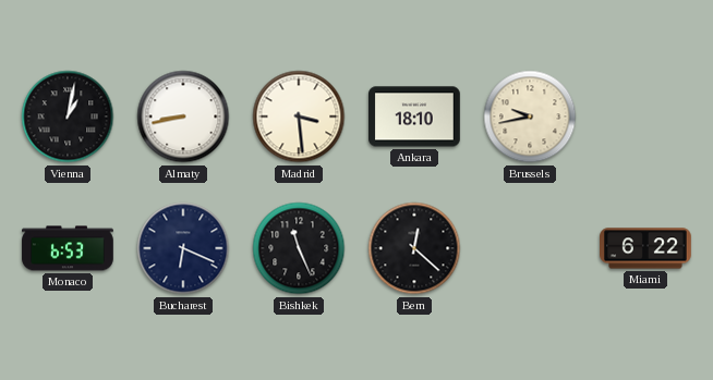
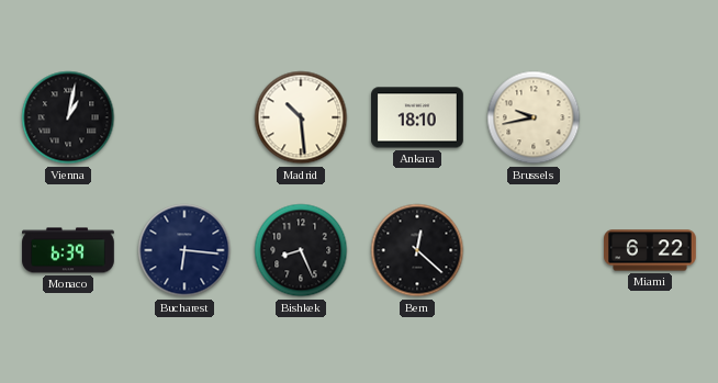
Almaty: 8:43 -> none (183, 117)
Madrid: 3:29 -> 10:29 (301, 117)
Monaco: 6:53 -> 6:39 (68, 250)
Bucharest: 6:19 -> 6:16 (184, 250)
Bishkek: 11:26 -> 8:26 (301, 250)
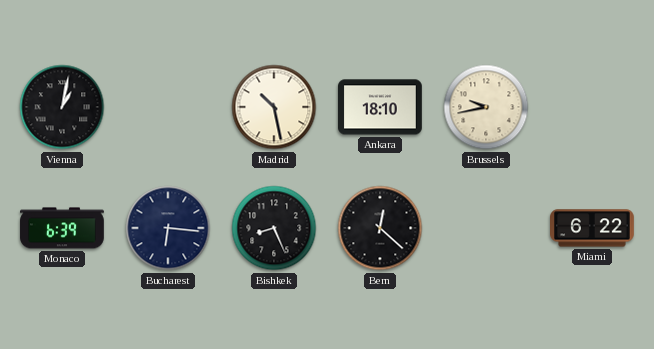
Madrid: 10:29 -> 10:28 (274, 107)
